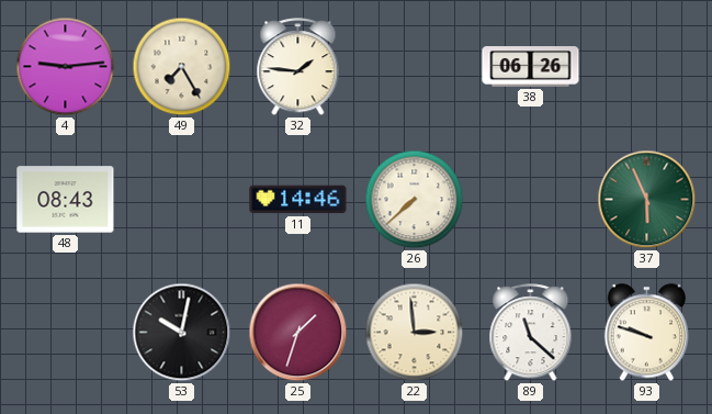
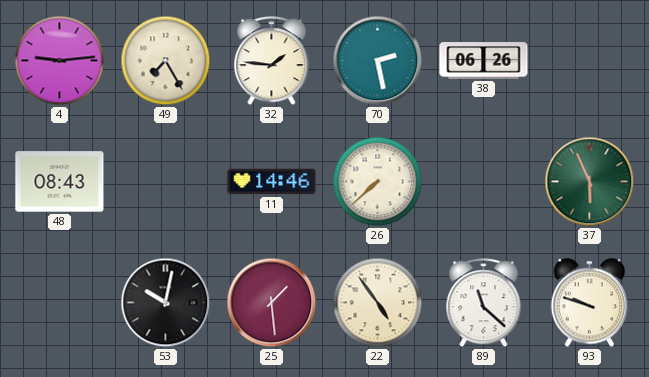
70: none -> 2:28 (378, 61)
25: 1:33 -> 1:29 (272, 303)
22: 2:59 -> 4:54 (378, 303)
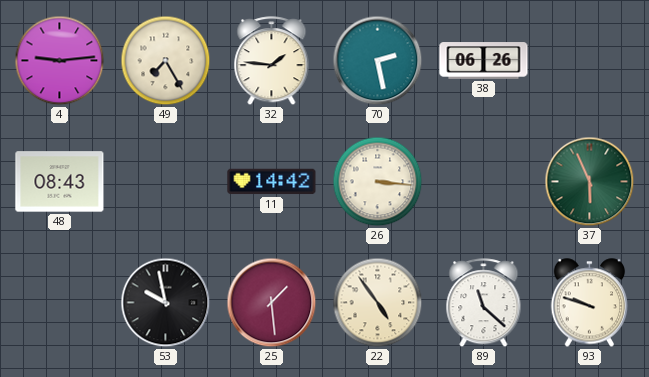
11: 14:46 -> 14:42 (272, 182)
26: 7:38 -> 3:16 (378, 182)
53: 10:02 -> 9:58 (166, 303)
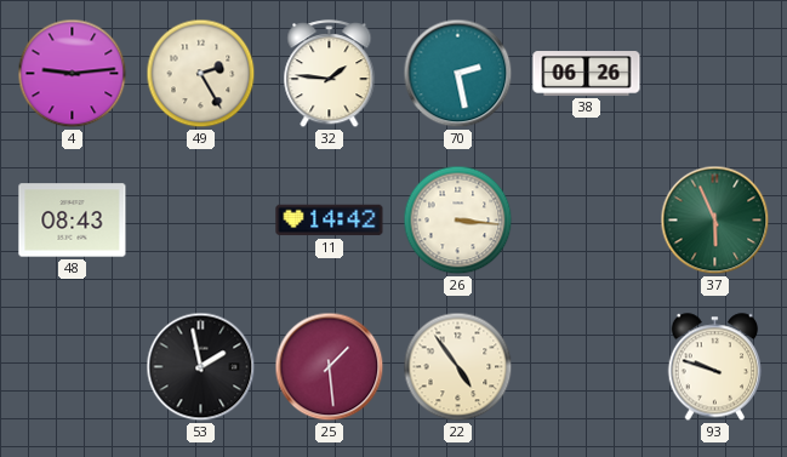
49: 7:25 -> 2:25 (201, 74)
53: 9:58 -> 1:58 (201, 367)
89: 11:22 -> none (484, 303)
